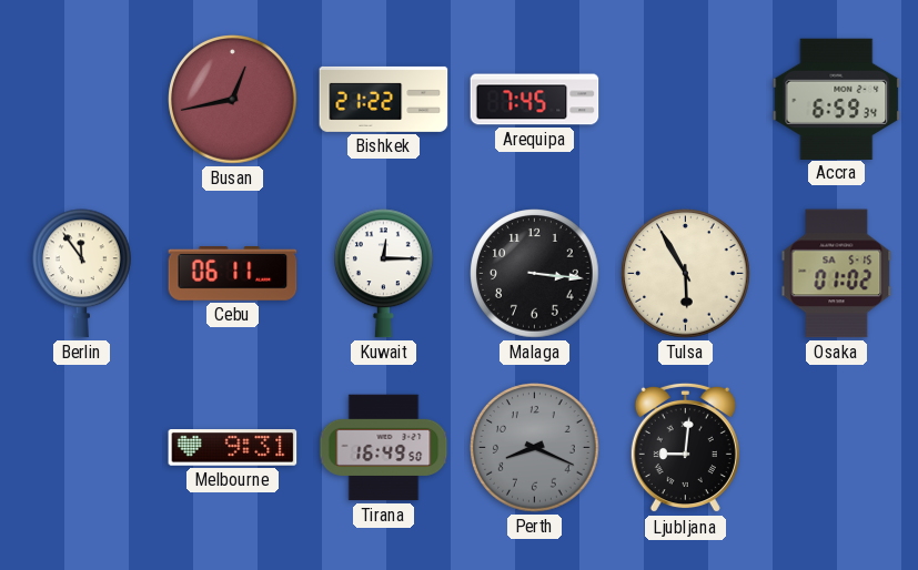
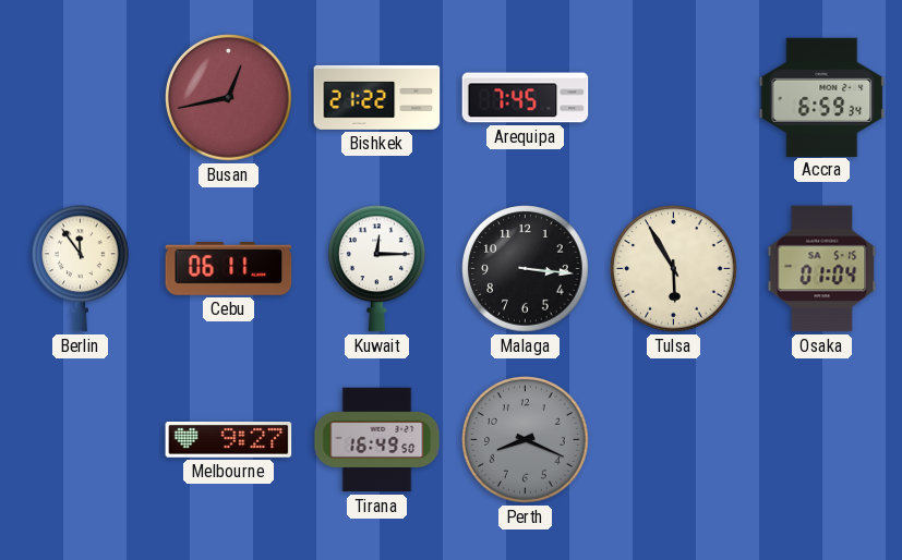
Osaka: 01:02 -> 01:04 (822, 269)
Melbourne: 9:31 -> 9:27 (229, 440)
Ljubljana: 9:01 -> none (685, 448)
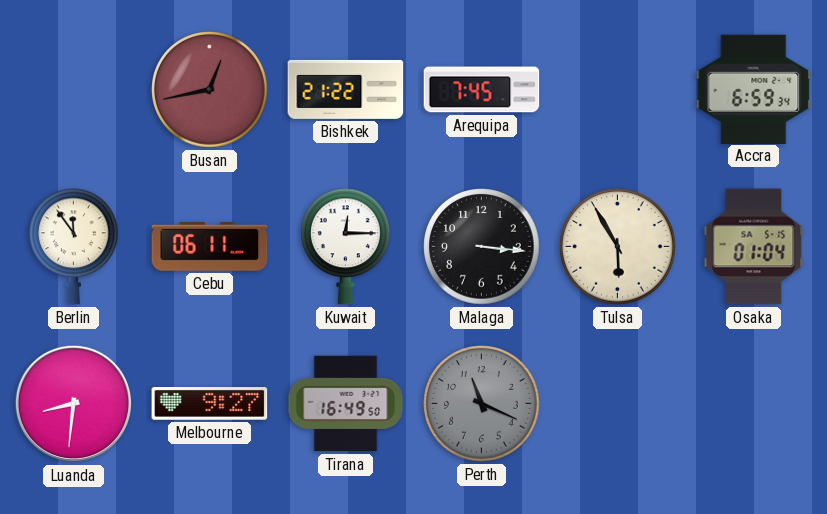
Luanda: none -> 8:31 (74, 404)
Perth: 8:19 -> 11:19 (482, 404)
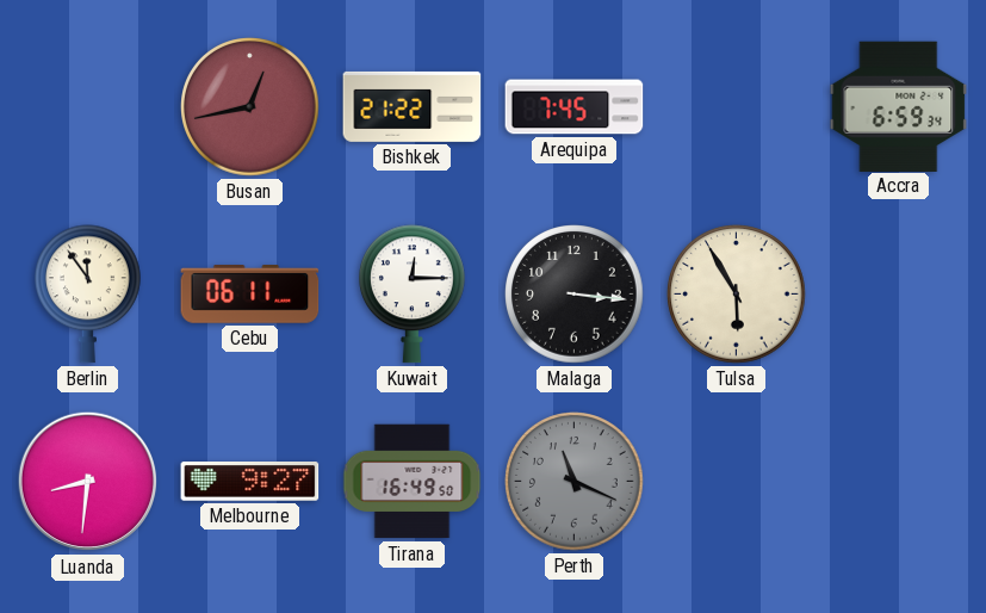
Osaka: 01:04 -> none (754, 247)
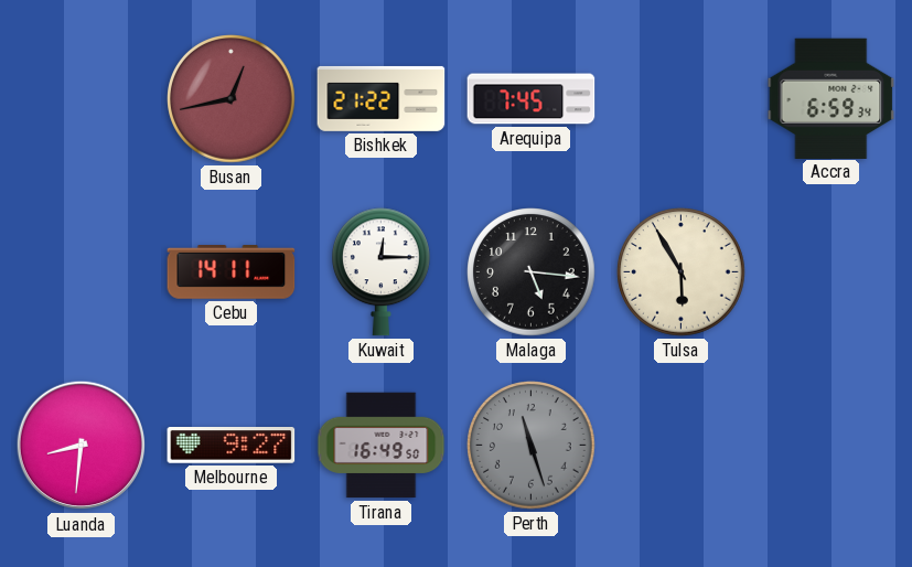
Berlin: 11:54 -> none (88, 295)
Cebu: 06:11 -> 14:11 (232, 272)
Malaga: 3:16 -> 5:16 (532, 272)
Perth: 11:19 -> 11:27 (532, 446)
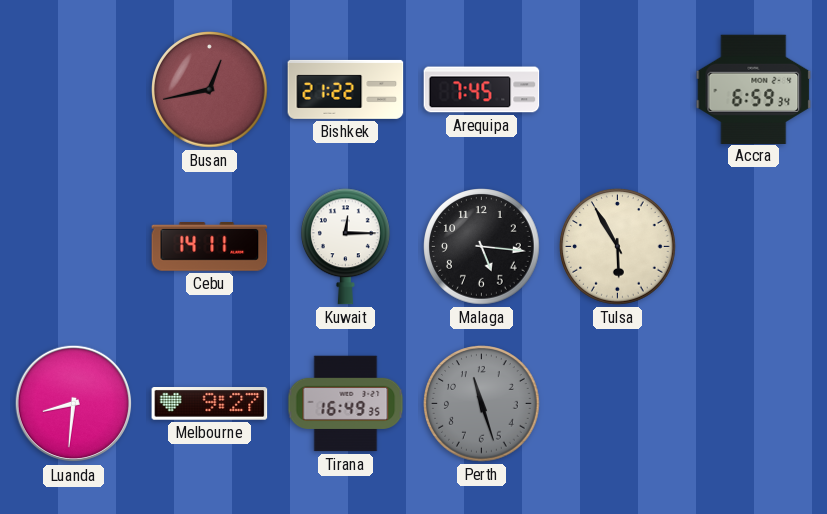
Tirana: 16:49:50 -> 16:49:35 (346, 404)
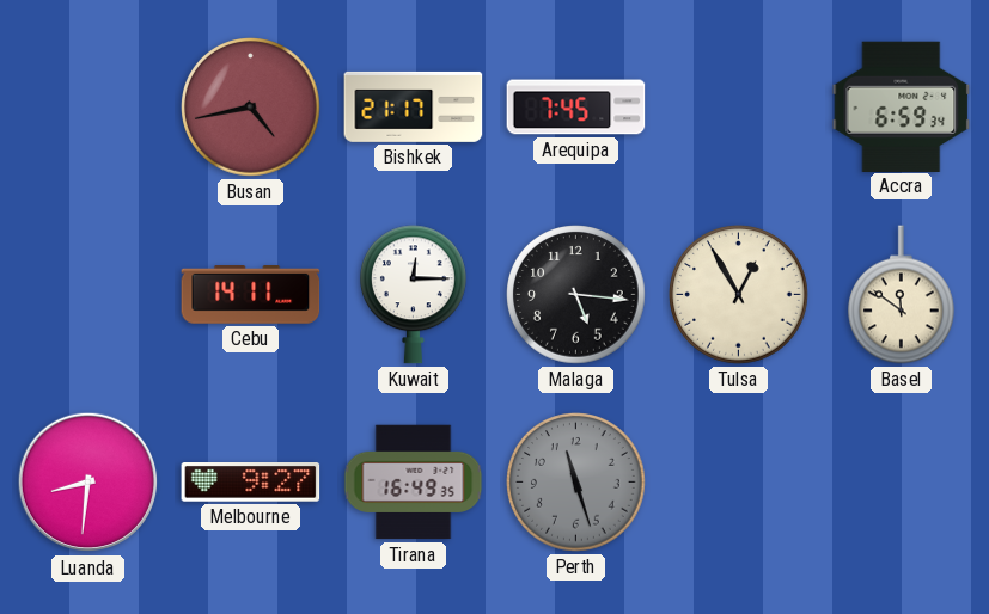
Busan: 12:43 -> 4:43 (251, 108)
Bishkek: 21:22 -> 21:17 (414, 106)
Tulsa: 5:55 -> 12:55 (739, 295)
Basel: none -> 11:51 (902, 295)
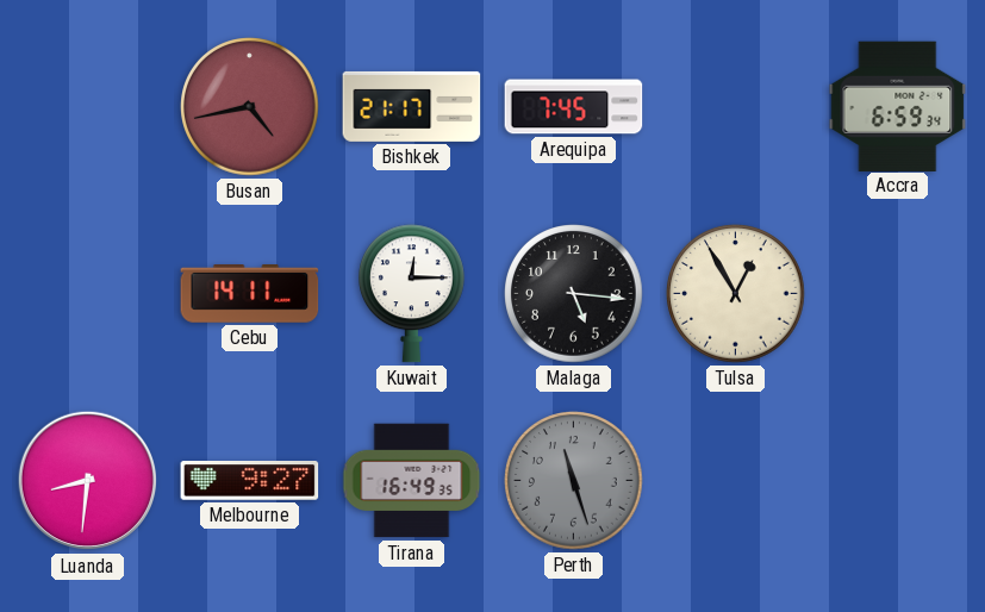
Basel: 11:51 -> none (902, 295)
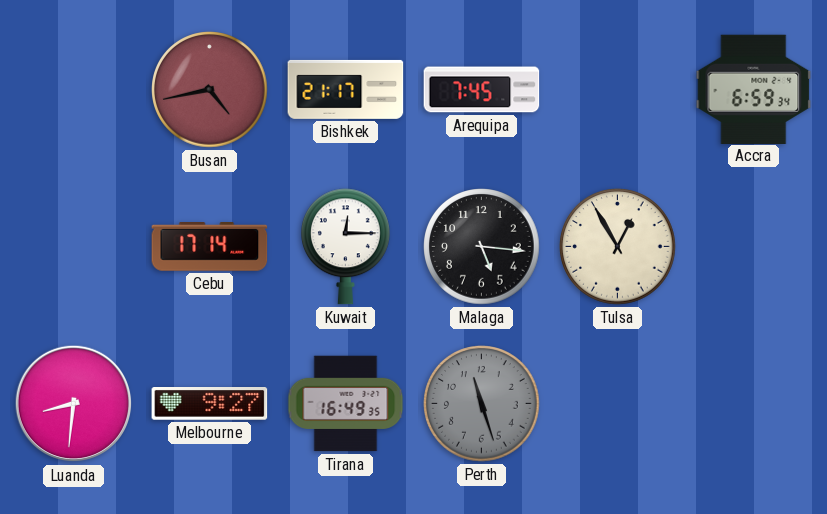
Cebu: 14:11 -> 17:14 (210, 247)
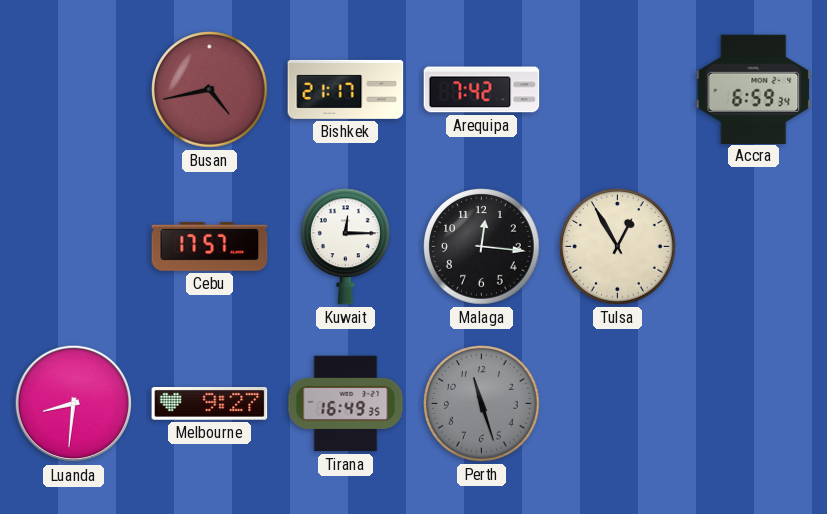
Arequipa: 7:45 -> 7:42 (482, 90)
Cebu: 17:14 -> 17:57 (210, 247)
Malaga: 5:16 -> 12:16 (482, 247)
